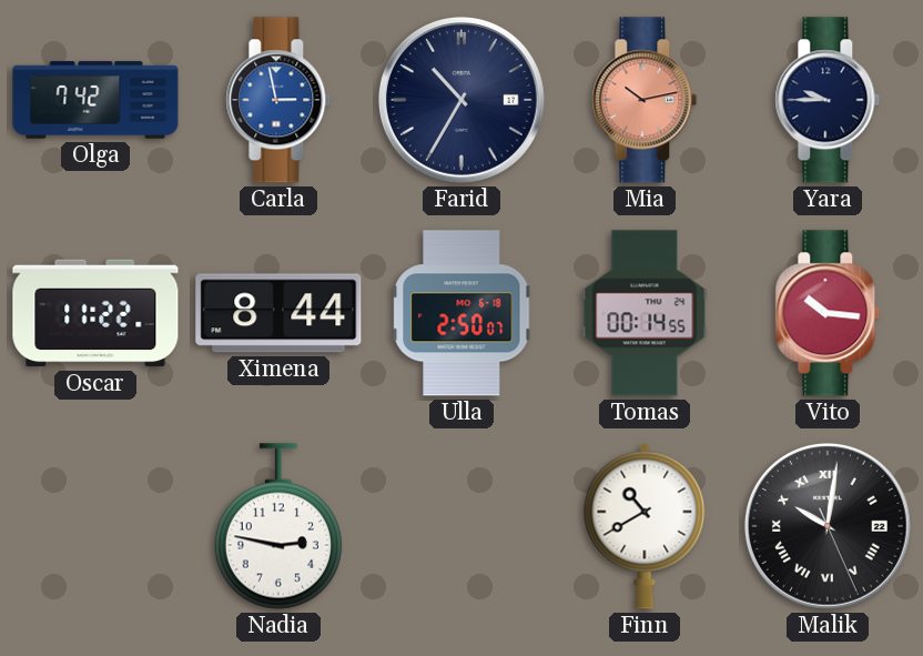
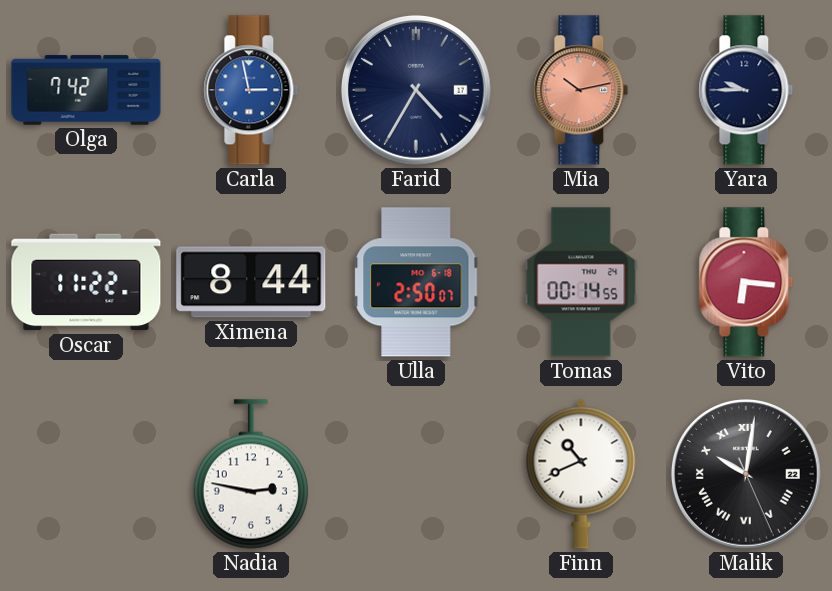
Farid: 10:35 -> 4:35 (416, 90)
Vito: 10:16 -> 6:16 (746, 282)
Finn: 10:40 -> 10:41 (581, 474)
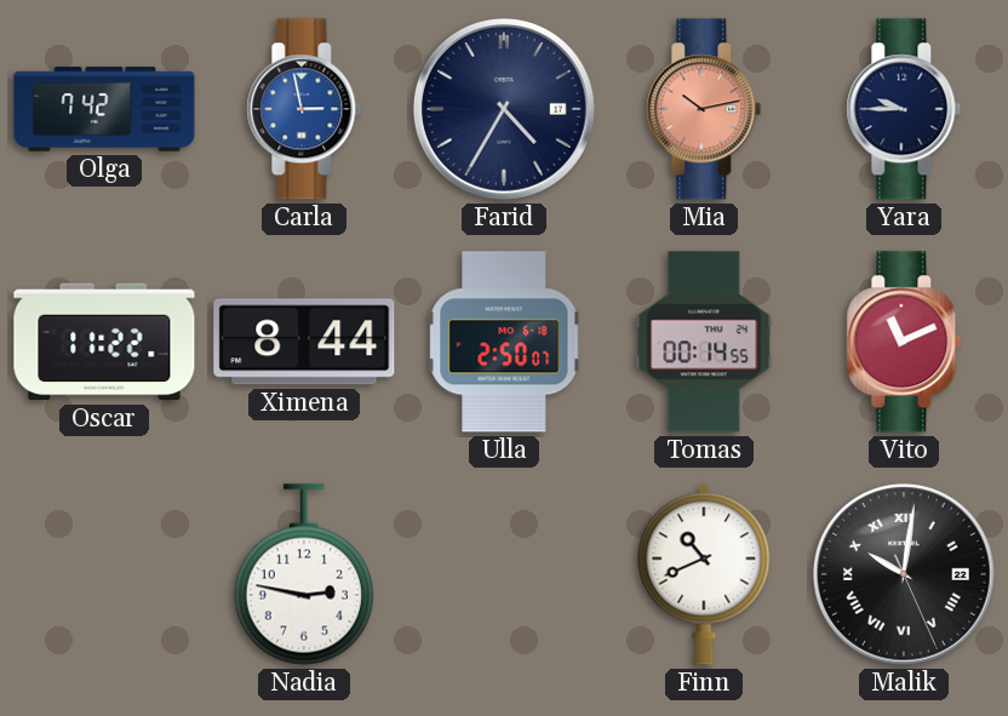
Vito: 6:16 -> 11:11 (904, 342)
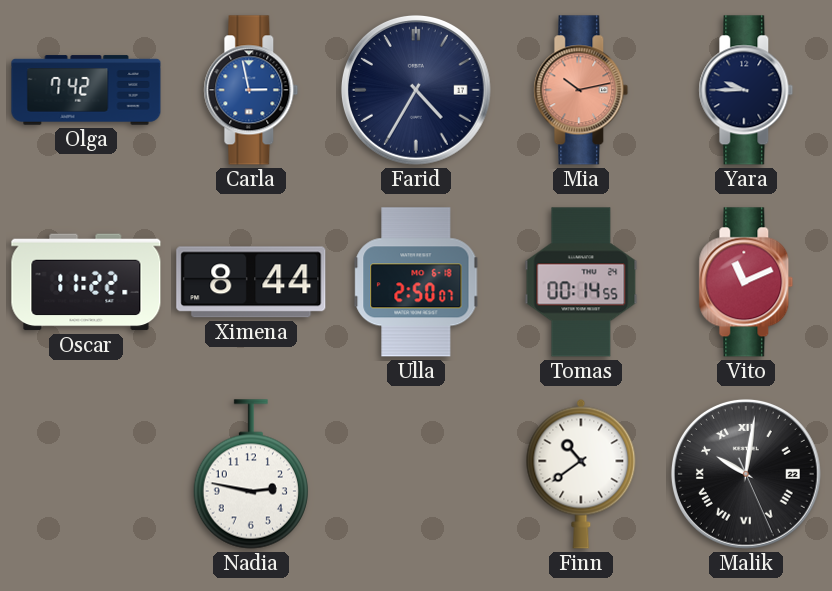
Finn: 10:41 -> 10:39 (581, 474)
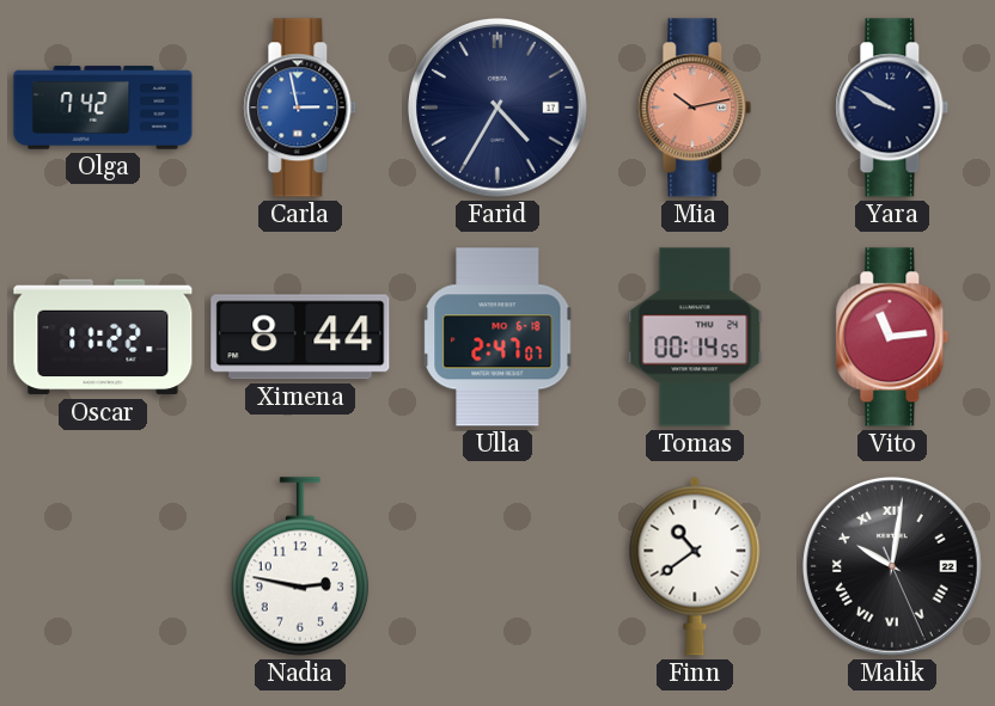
Yara: 9:45 -> 9:50 (892, 108)
Ulla: 2:50 -> 2:47 (497, 337)
Vito: 11:11 -> 11:14 (892, 337)
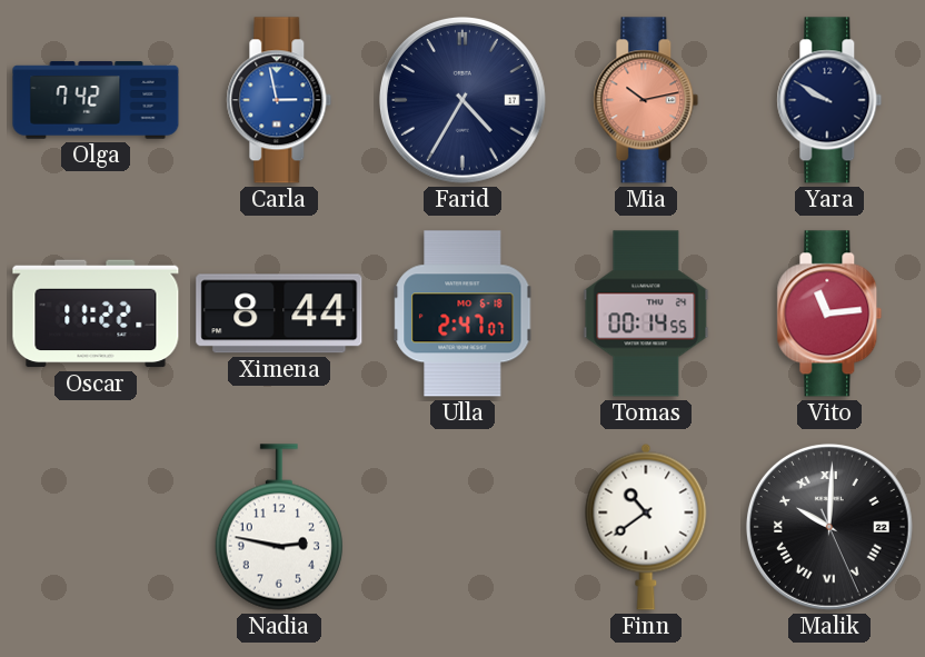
Malik: 10:01 -> 10:00 (829, 527)
